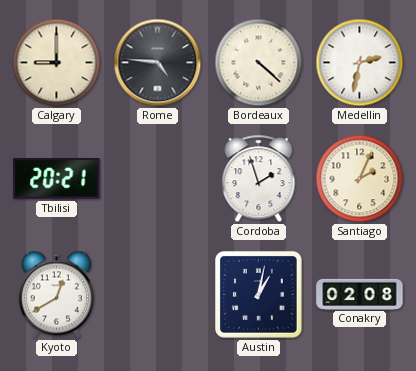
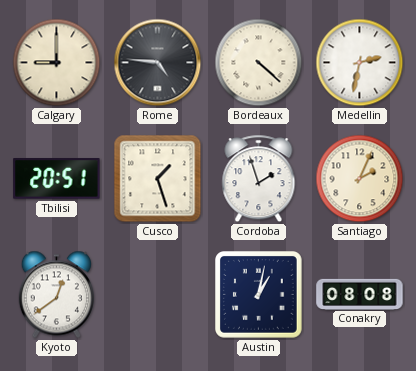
Tbilisi: 20:21 -> 20:51 (57, 179)
Cusco: none -> 1:27 (158, 179)
Kyoto: 12:40 -> 12:39 (56, 295)
Conakry: 02:08 -> 08:08 (360, 294)
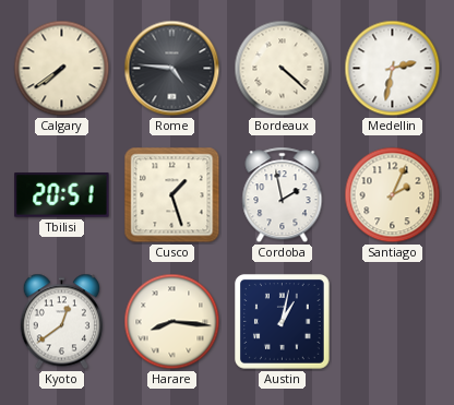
Calgary: 9:00 -> 7:39 (62, 69)
Cordoba: 1:57 -> 1:58 (283, 195)
Harare: none -> 8:16 (172, 322)
Conakry: 08:08 -> none (360, 294)
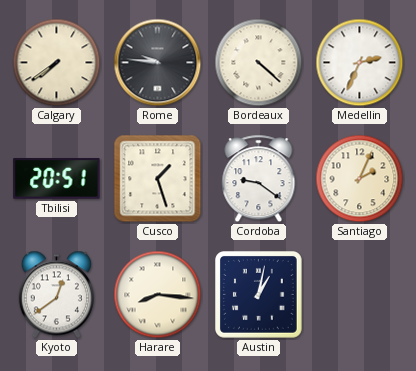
Rome: 4:46 -> 9:46 (158, 63)
Medellin: 2:32 -> 2:34 (360, 63)
Cordoba: 1:58 -> 9:21 (259, 179)
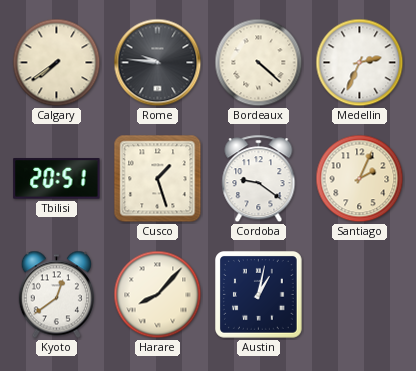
Harare: 8:16 -> 8:07 (158, 295)
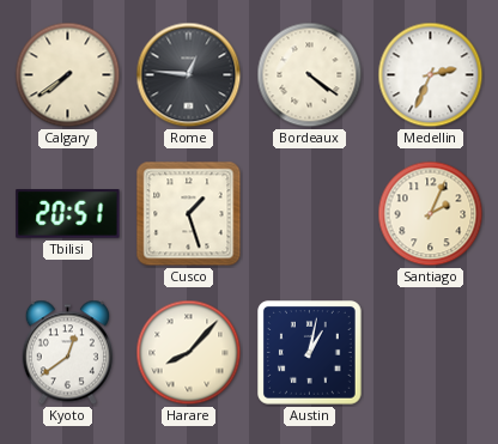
Rome: 9:46 -> 12:46 (189, 75)
Bordeaux: 4:22 -> 4:21 (310, 75)
Cordoba: 9:21 -> none (259, 179)
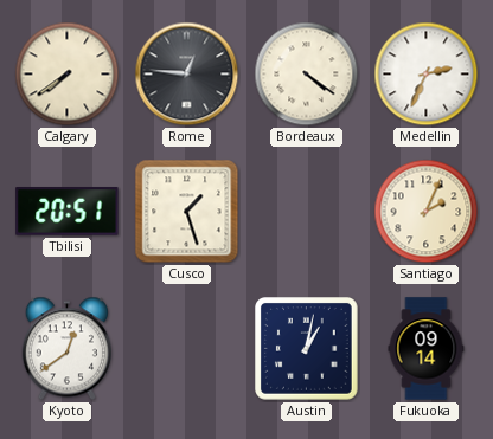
Harare: 8:07 -> none (189, 353)
Fukuoka: none -> 09:14 (427, 349)
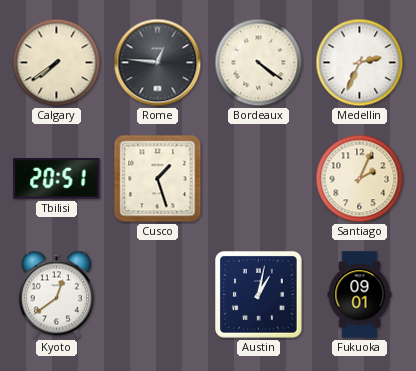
Fukuoka: 09:14 -> 09:01 (360, 295)
